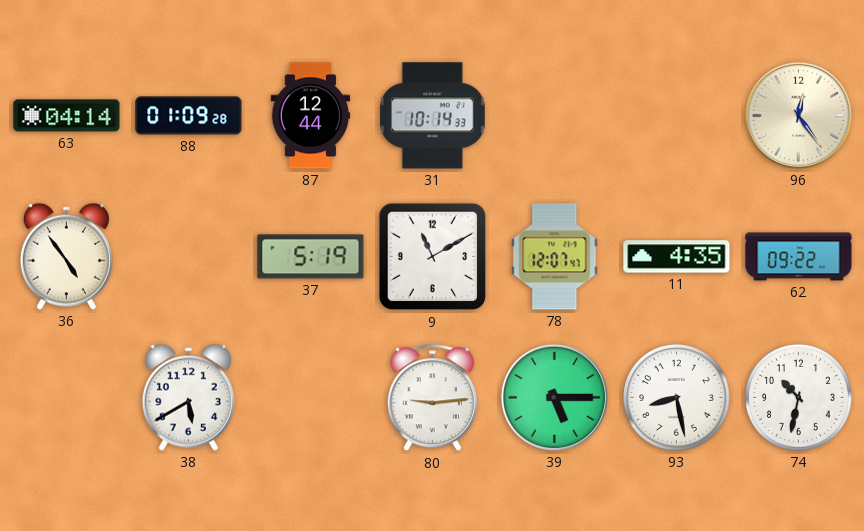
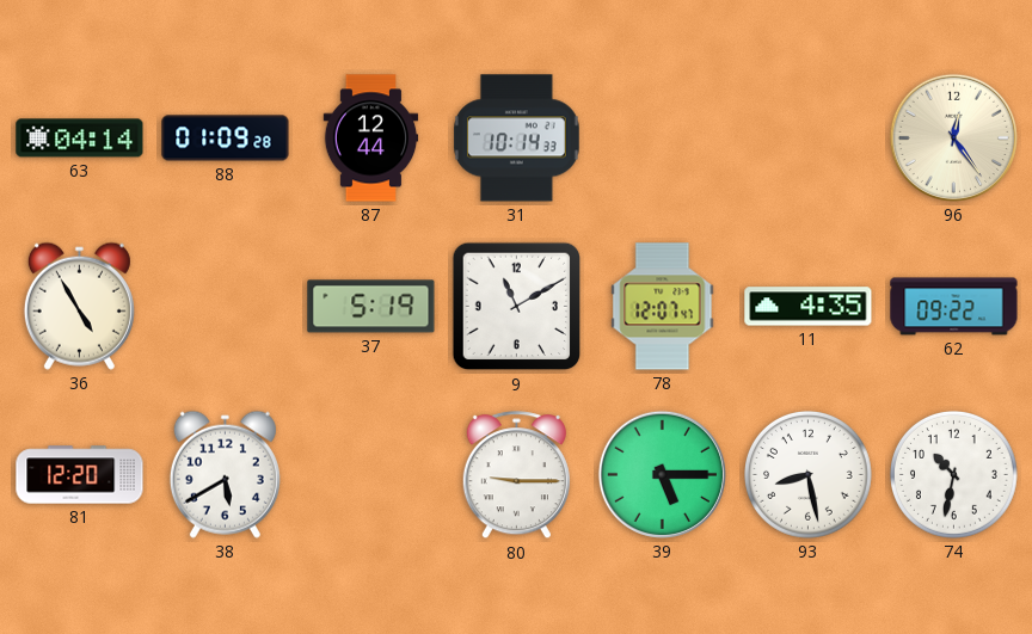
36: 4:54 -> 4:55 (79, 306)
81: none -> 12:20 (80, 475)
80: 9:14 -> 9:15 (516, 475)
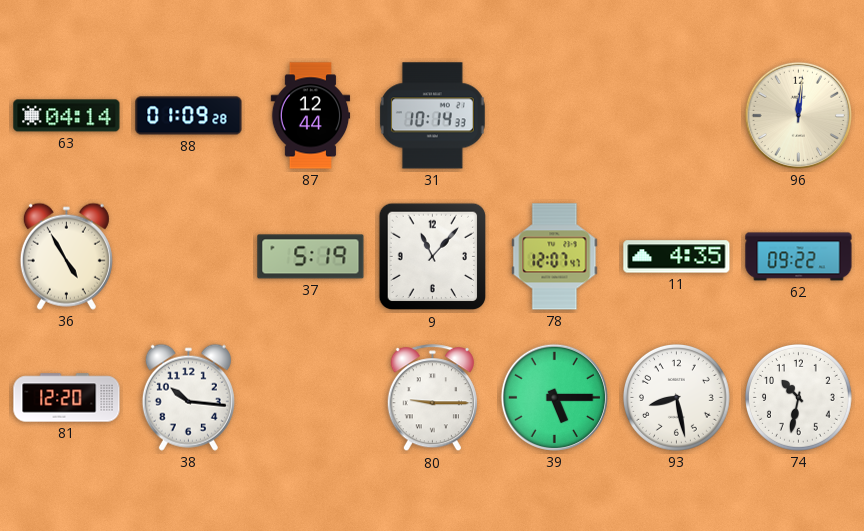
96: 12:24 -> 12:01 (798, 115)
9: 11:10 -> 11:07 (433, 257)
38: 5:40 -> 10:16 (188, 397)
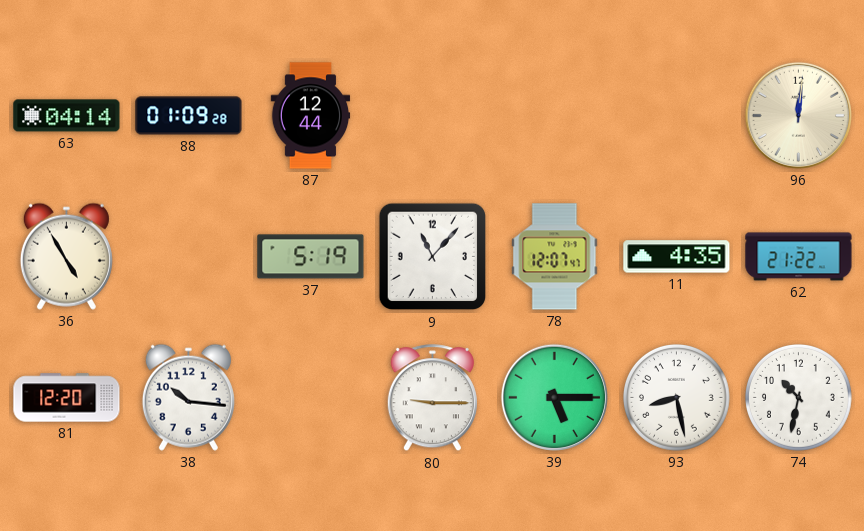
31: 10:14 -> none (432, 116)
62: 09:22 -> 21:22 (799, 257)
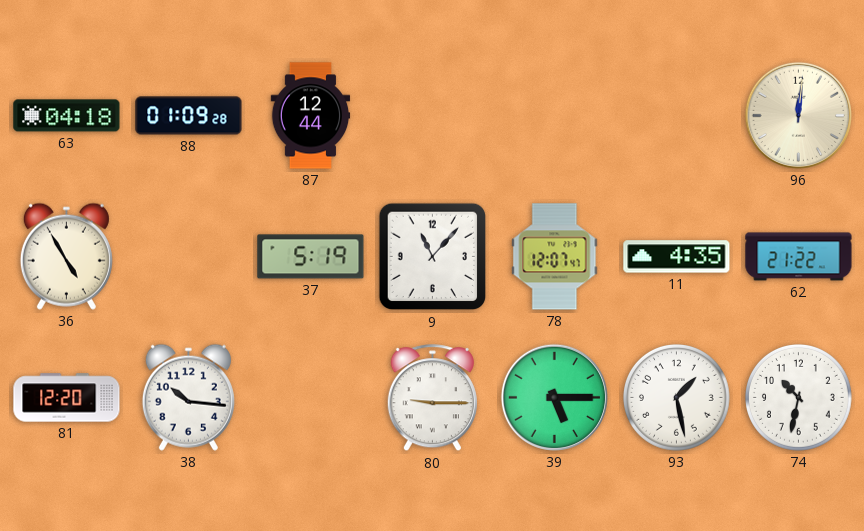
63: 04:14 -> 04:18 (67, 116)
93: 8:28 -> 1:28 (677, 398)
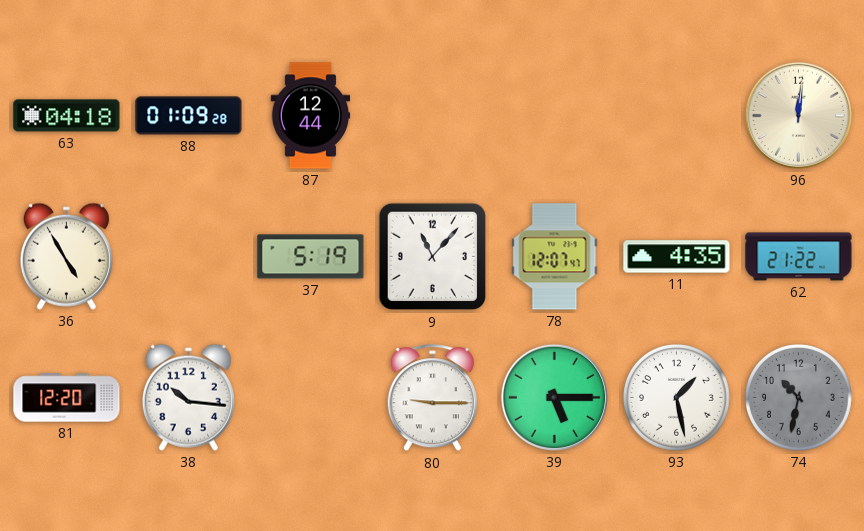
74 dial: white -> grey (799, 398)
